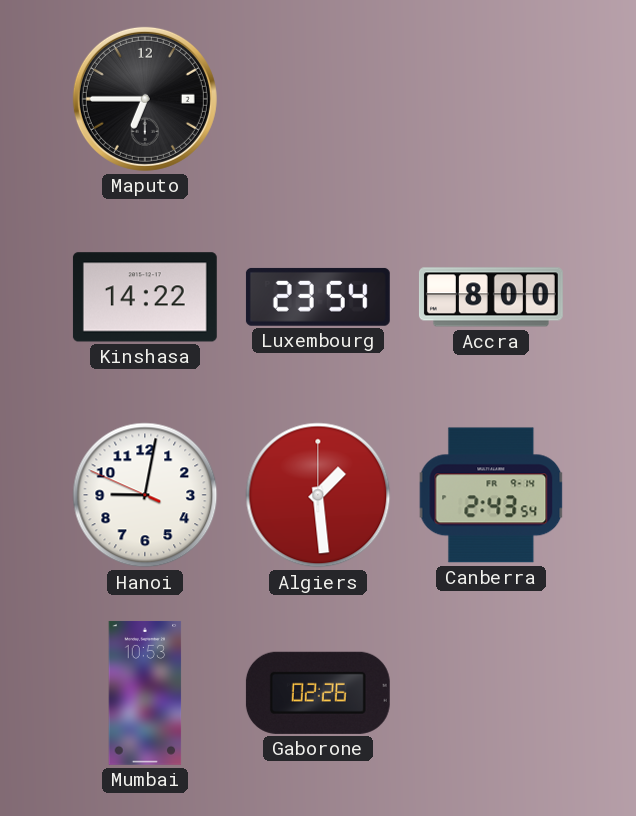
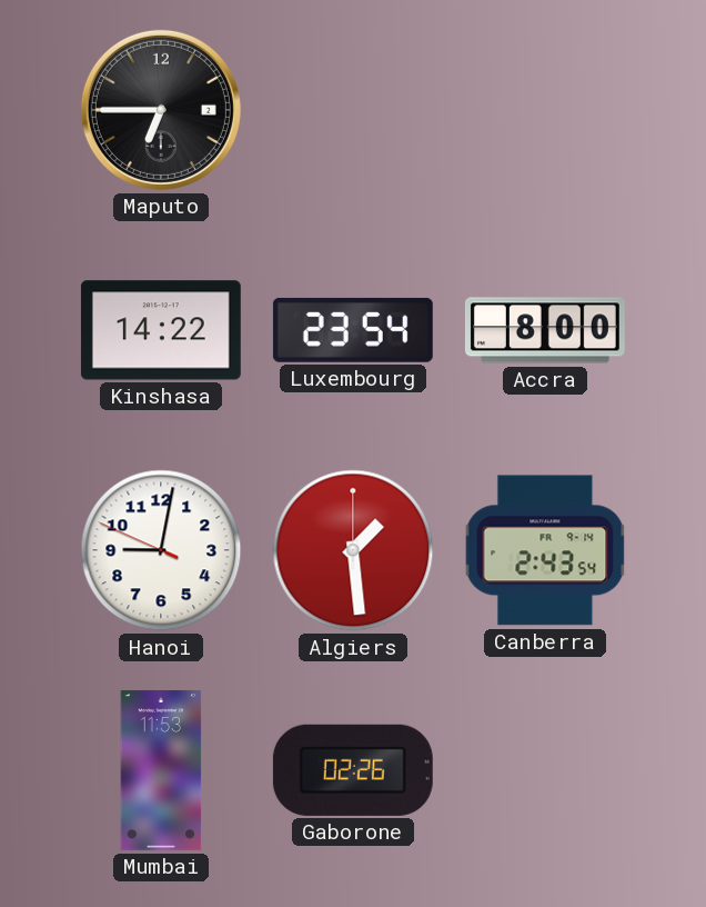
Mumbai: 10:53 -> 11:53 (161, 770)
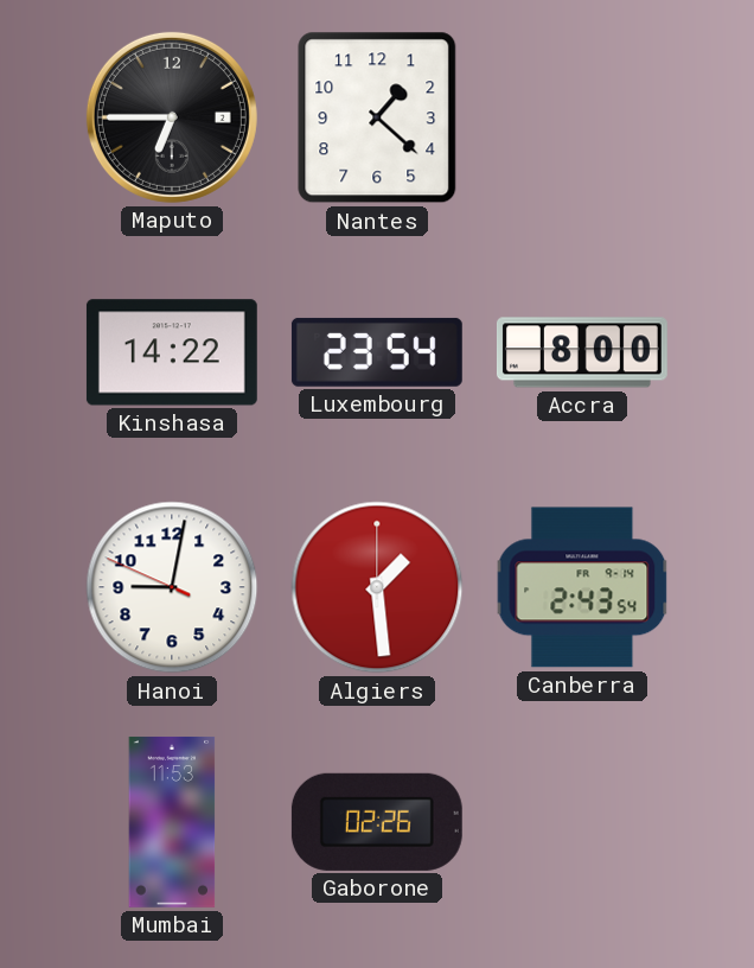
Nantes: none -> 1:22 (377, 117)
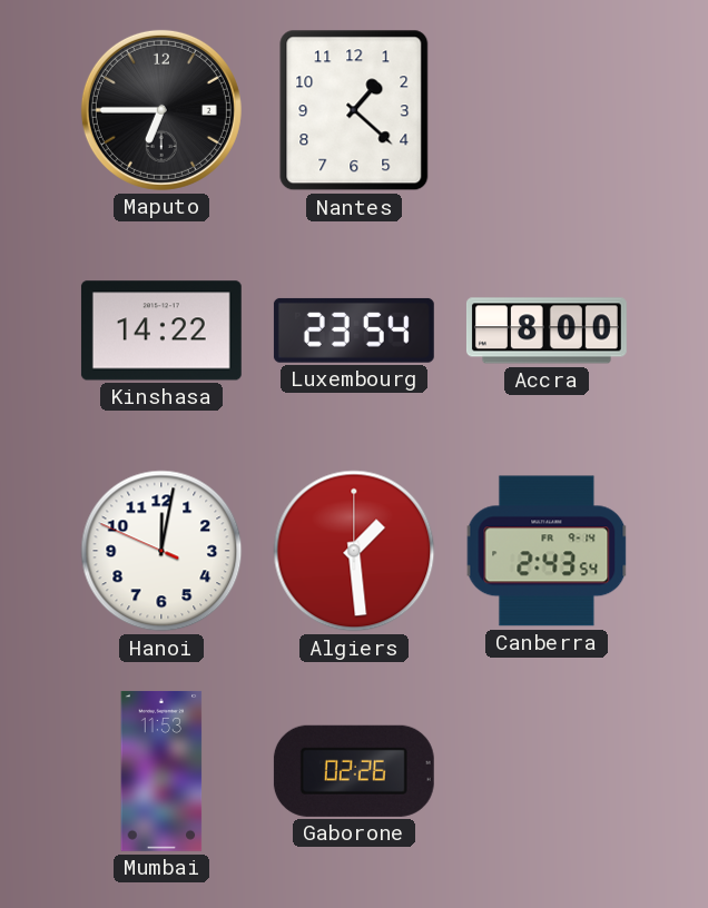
Hanoi: 9:01 -> 12:01 (161, 551)
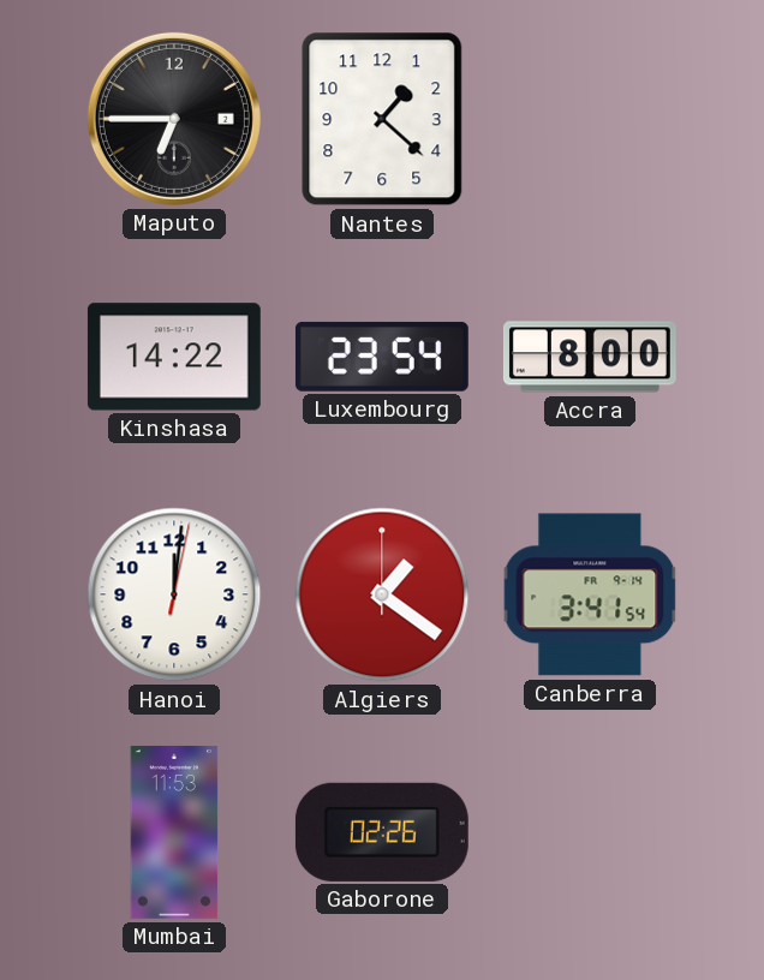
Hanoi: 12:01:49 -> 12:01:02 (174, 594)
Algiers: 1:29 -> 1:21 (382, 594)
Canberra: 2:43 -> 3:41 (590, 594)
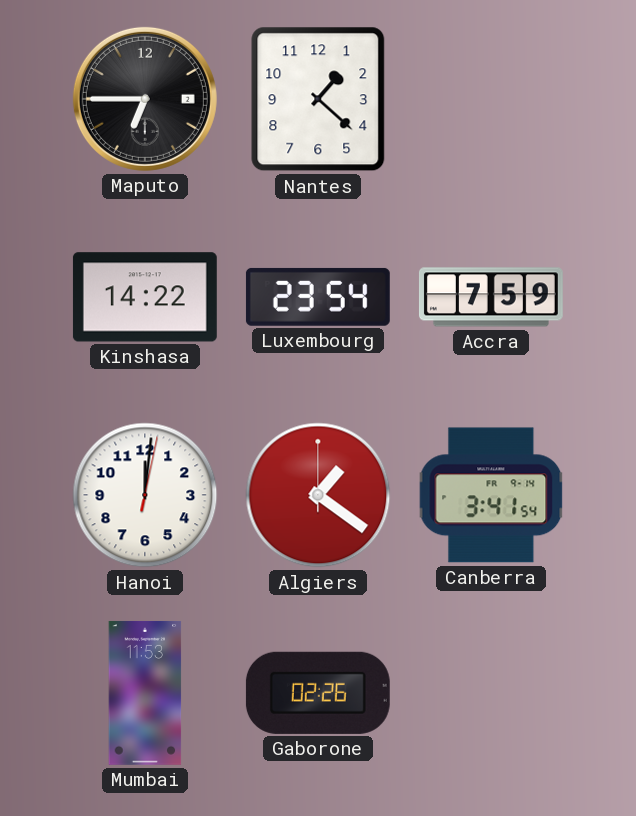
Accra: 8:00 -> 7:59 (491, 297)
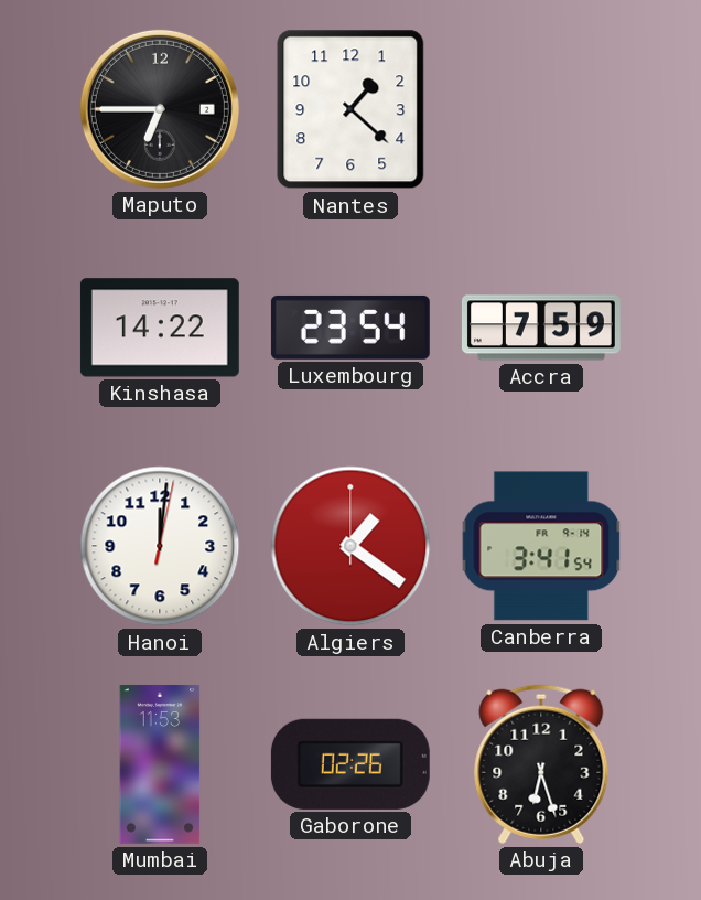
Abuja: none -> 6:27 (541, 764)
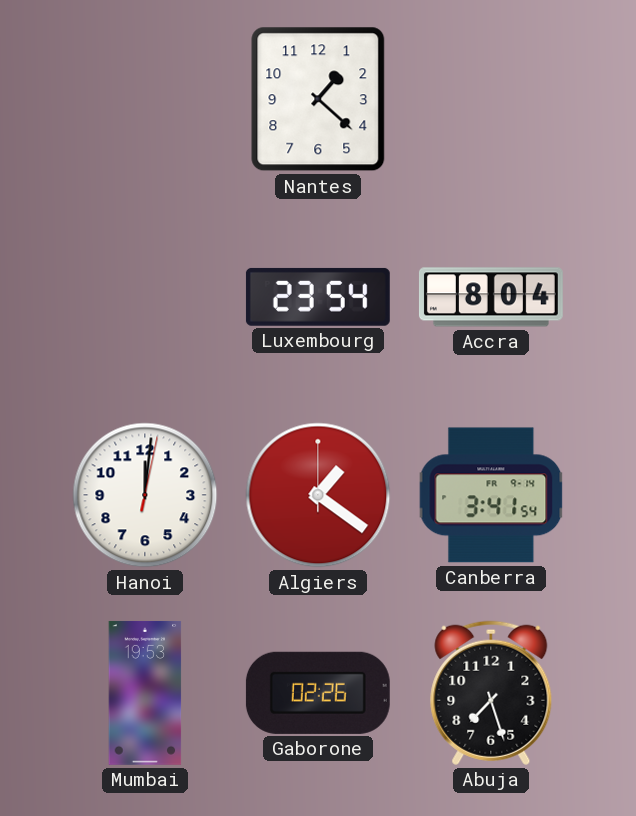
Maputo: 6:45 -> none (160, 109)
Kinshasa: 14:22 -> none (160, 328)
Accra: 7:59 -> 8:04 (491, 297)
Mumbai: 11:53 -> 19:53 (145, 693)
Abuja: 6:27 -> 7:27 (491, 693)
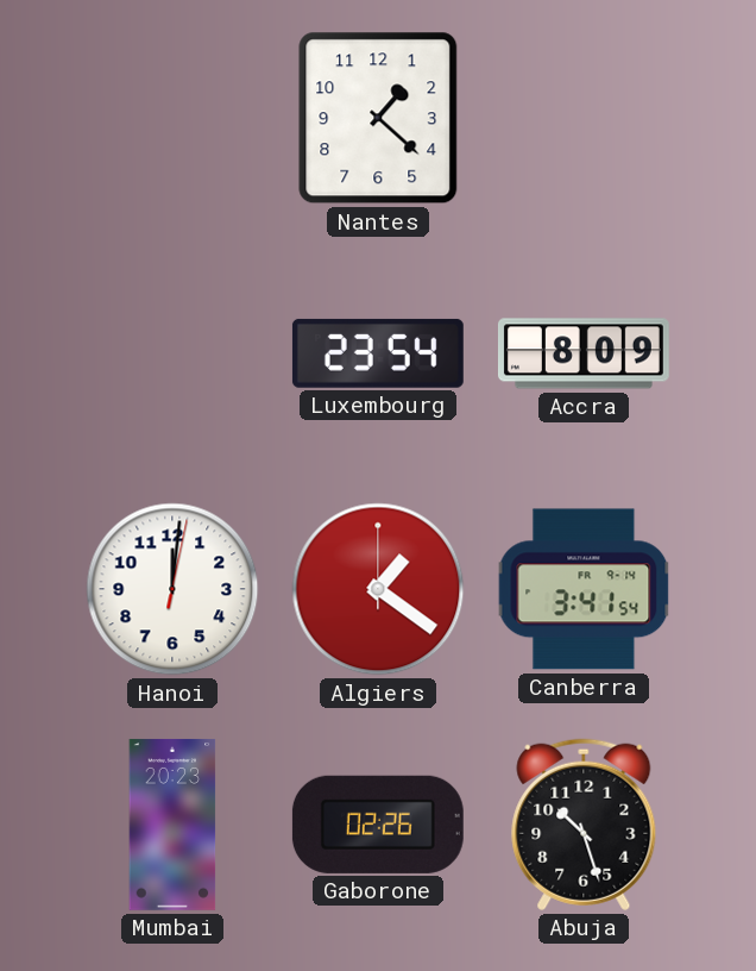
Accra: 8:04 -> 8:09 (584, 353)
Mumbai: 19:53 -> 20:23 (172, 825)
Abuja: 7:27 -> 10:27 (584, 825)
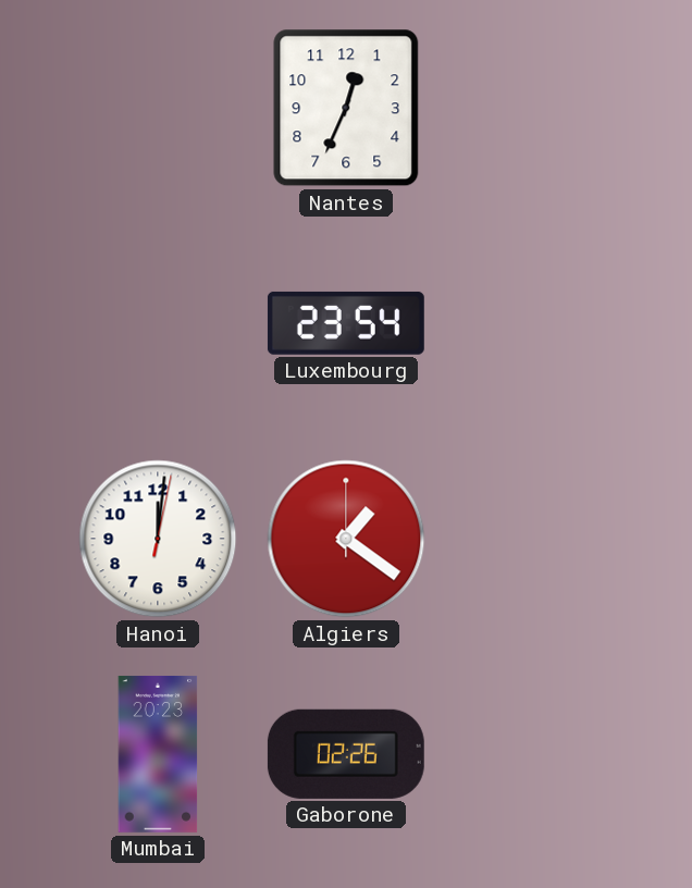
Nantes: 1:22 -> 12:34 (346, 108)
Accra: 8:09 -> none (584, 353)
Canberra: 3:41 -> none (584, 589)
Abuja: 10:27 -> none (584, 825)
